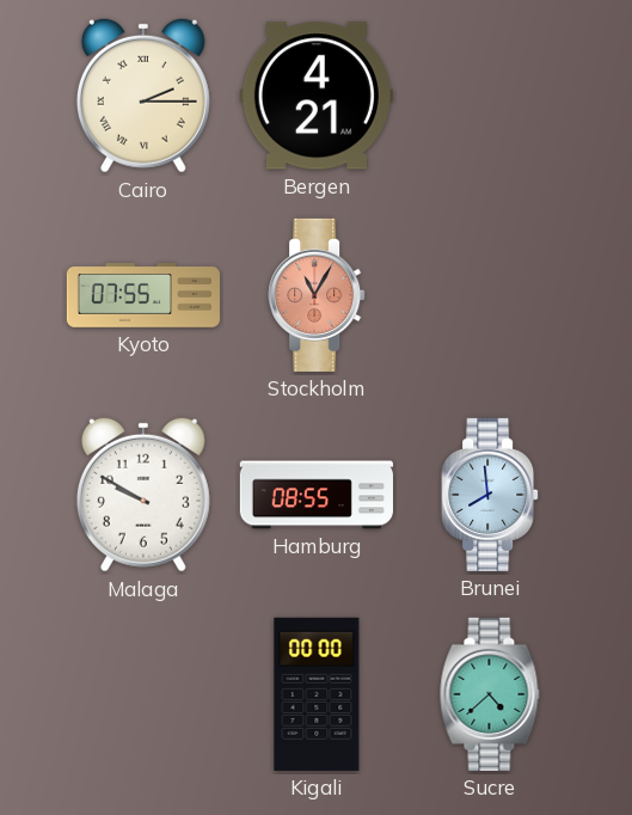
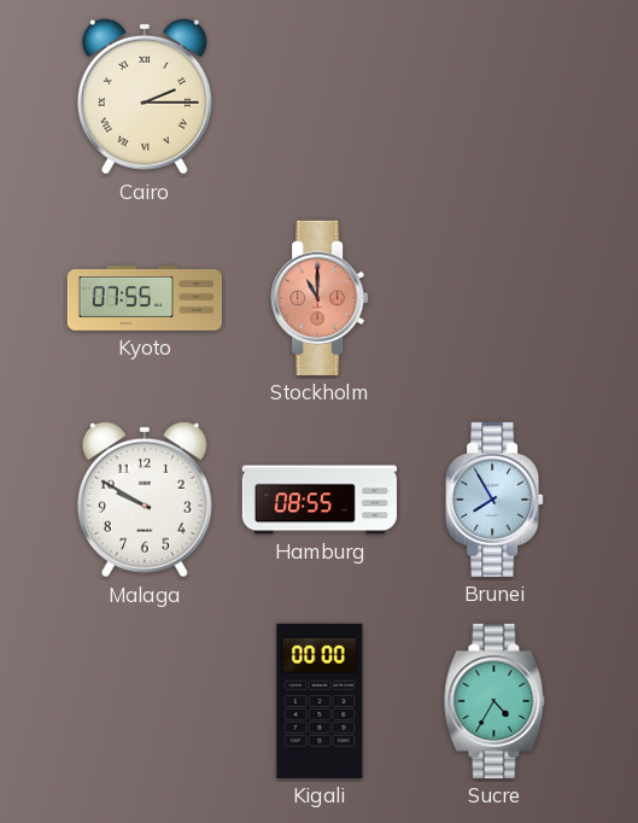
Bergen: 4:21 -> none (317, 96)
Stockholm: 11:05 -> 11:00 (320, 298)
Brunei: 7:59 -> 7:55 (494, 500)
Sucre: 4:38 -> 4:35 (494, 701)
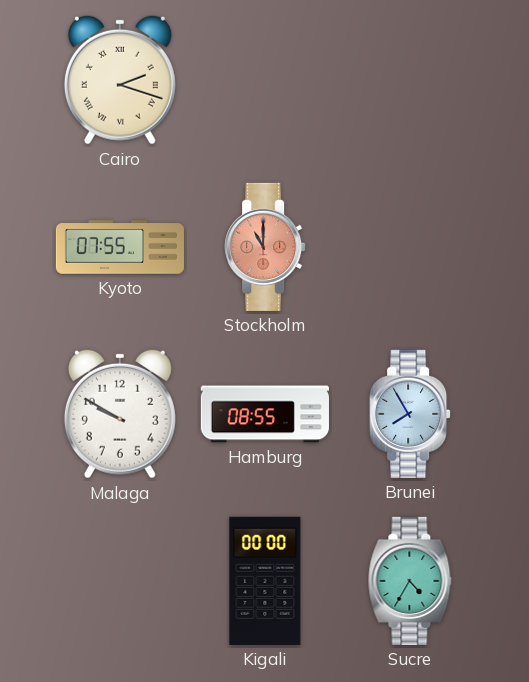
Cairo: 2:15 -> 2:18 (120, 80)
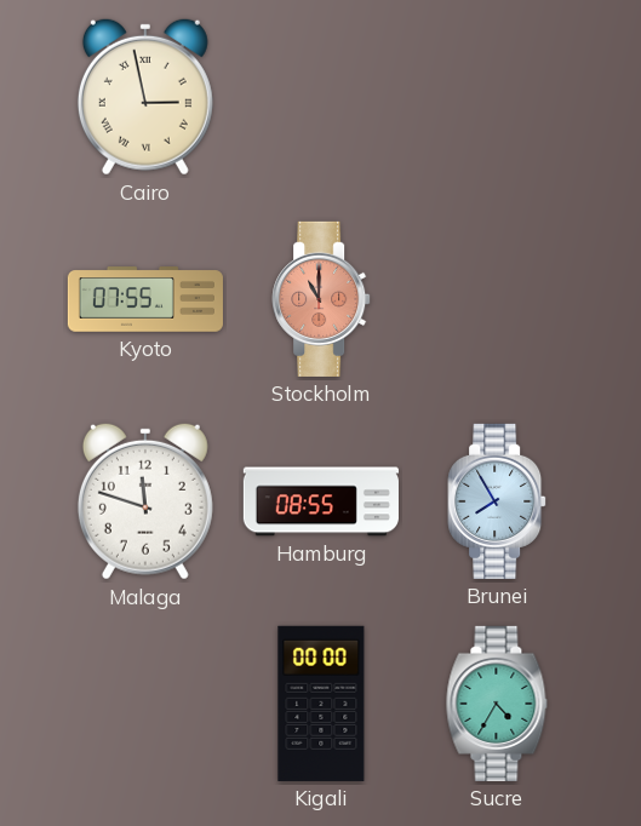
Cairo: 2:18 -> 2:58 (145, 97)
Malaga: 9:50 -> 11:48 (145, 501)
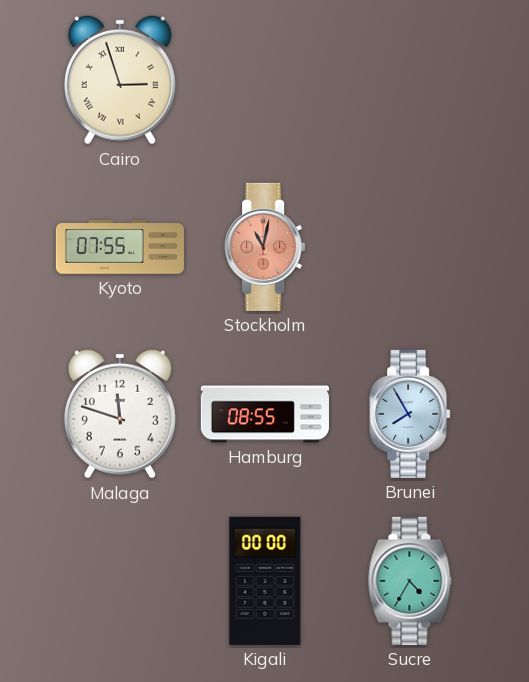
Cairo: 2:58 -> 2:57 (120, 80)
Stockholm: 11:00 -> 11:02 (265, 247)
